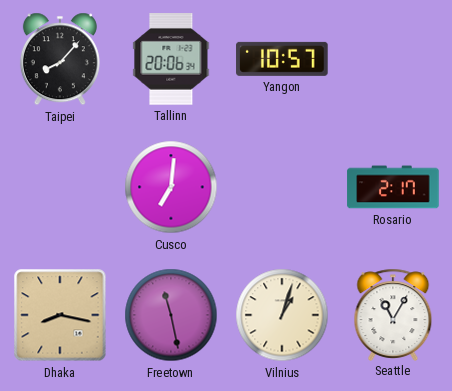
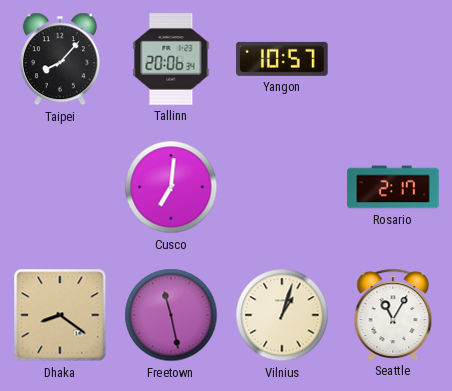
Dhaka: 8:17 -> 8:21 (60, 315)
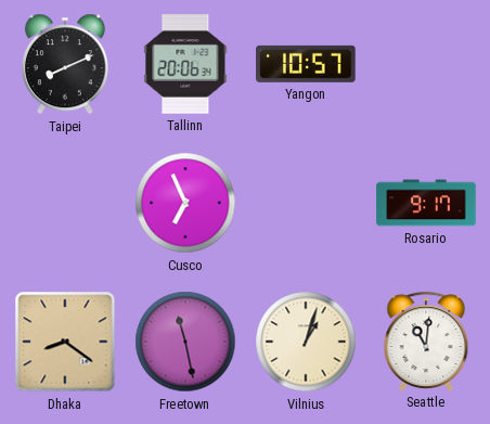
Taipei: 8:07 -> 8:11 (65, 64)
Cusco: 7:01 -> 6:56 (185, 203)
Rosario: 2:17 -> 9:17 (426, 203)
Seattle: 11:05 -> 11:01 (426, 341)
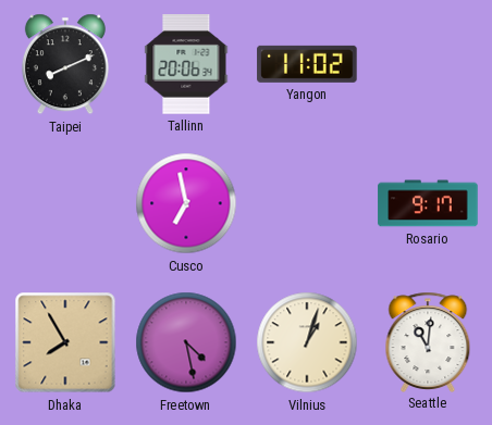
Yangon: 10:57 -> 11:02 (307, 64)
Cusco: 6:56 -> 6:58 (186, 203)
Dhaka: 8:21 -> 7:55 (65, 342)
Freetown: 11:28 -> 4:28 (186, 342)
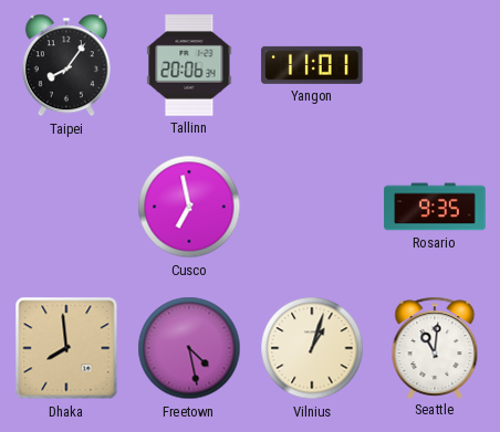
Taipei: 8:11 -> 8:06 (66, 65)
Yangon: 11:02 -> 11:01 (312, 65)
Rosario: 9:17 -> 9:35 (435, 207)
Dhaka: 7:55 -> 7:59 (66, 348)
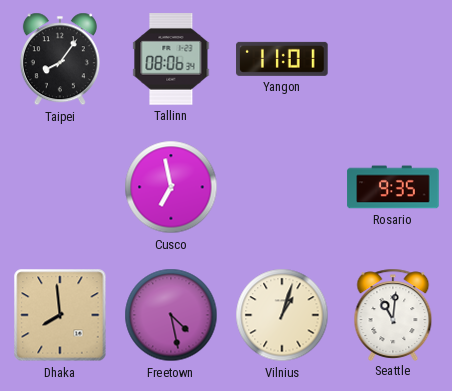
Tallinn: 20:06 -> 08:06 (171, 59)
